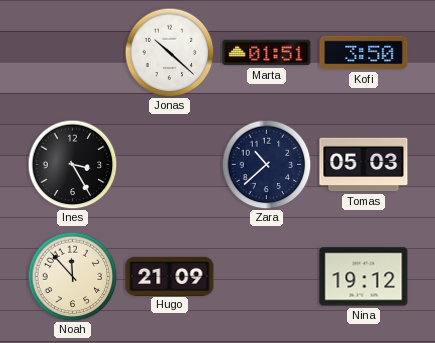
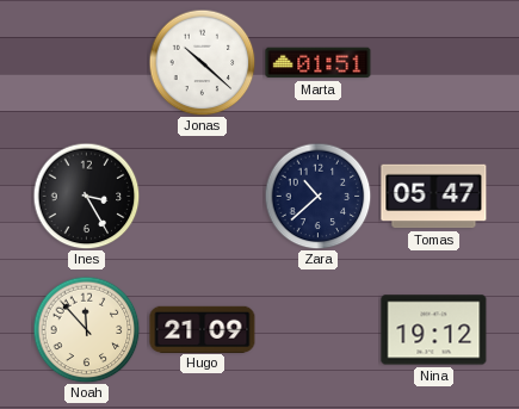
Kofi: 3:50 -> none (364, 53)
Tomas: 05:03 -> 05:47 (434, 197)
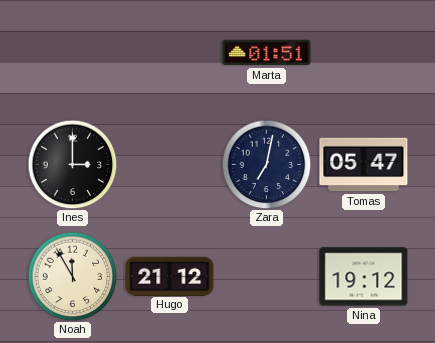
Jonas: 10:22 -> none (202, 62)
Ines: 3:25 -> 3:00 (72, 164)
Zara: 10:38 -> 7:02 (266, 164)
Noah: 11:53 -> 11:55 (72, 276)
Hugo: 21:09 -> 21:12 (170, 276)
